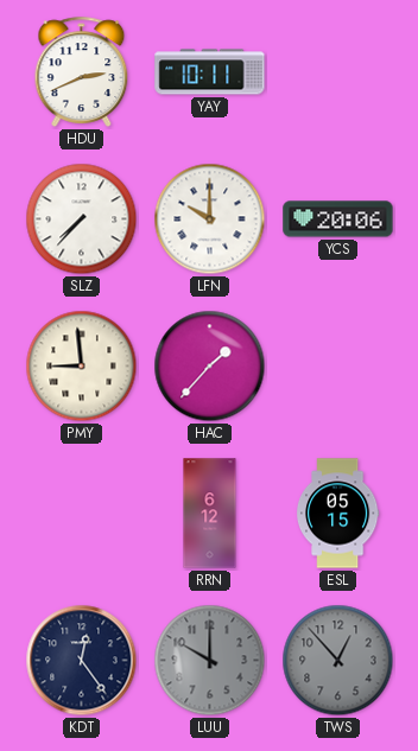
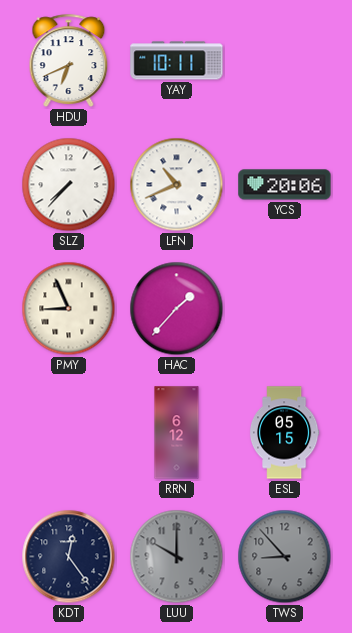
HDU: 2:41 -> 6:41 (69, 60)
LFN: 10:00 -> 10:41 (177, 185)
PMY: 8:59 -> 8:56 (69, 309)
TWS: 12:53 -> 8:53 (285, 557)
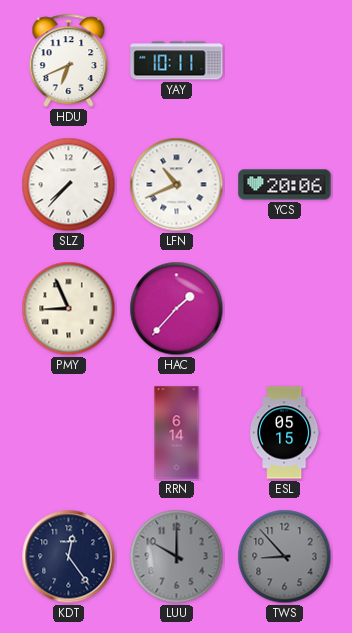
RRN: 6:12 -> 6:14 (177, 433)
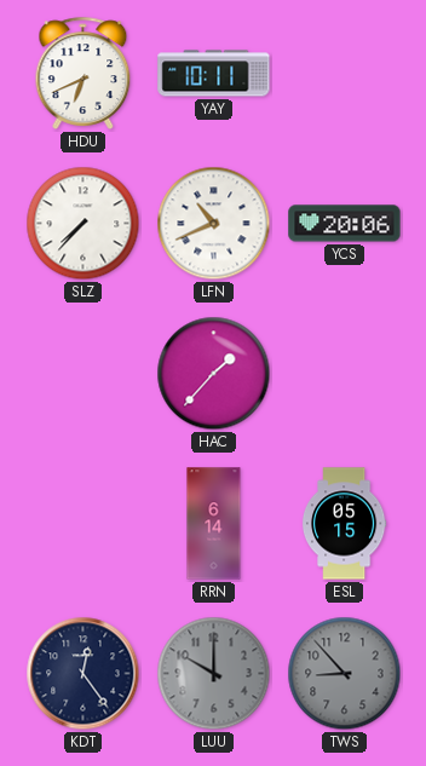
PMY: 8:56 -> none (69, 309)
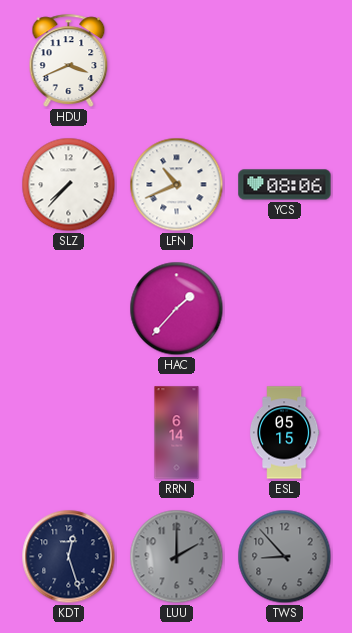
HDU: 6:41 -> 3:41 (69, 60)
YAY: 10:11 -> none (214, 74)
YCS: 20:06 -> 08:06 (285, 185)
KDT: 12:24 -> 12:27 (69, 557)
LUU: 10:00 -> 2:00 (177, 557)
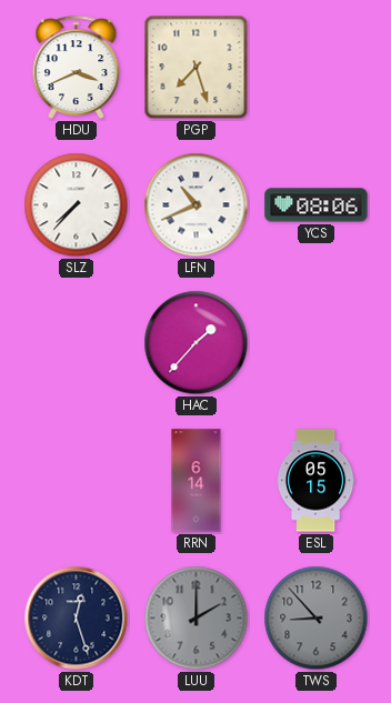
PGP: none -> 7:27 (197, 68)
